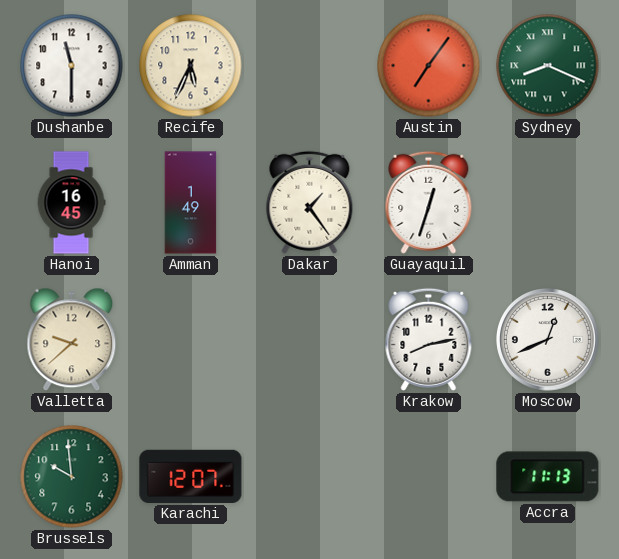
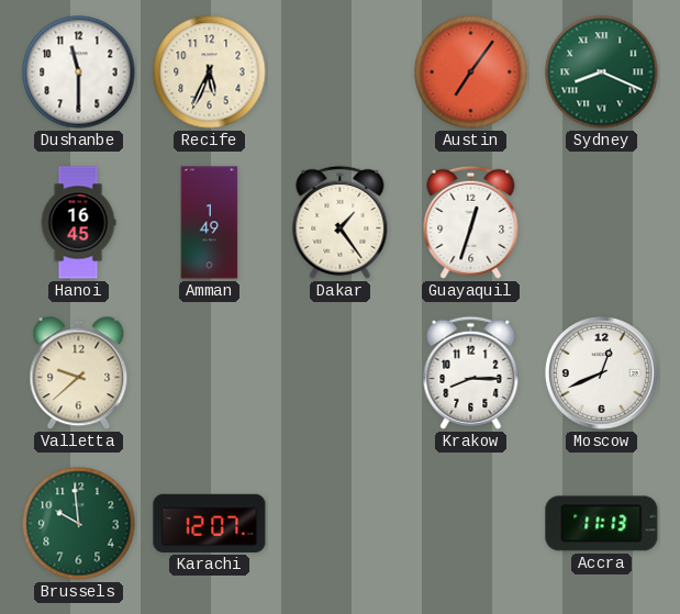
Krakow: 8:13 -> 8:15 (471, 372)
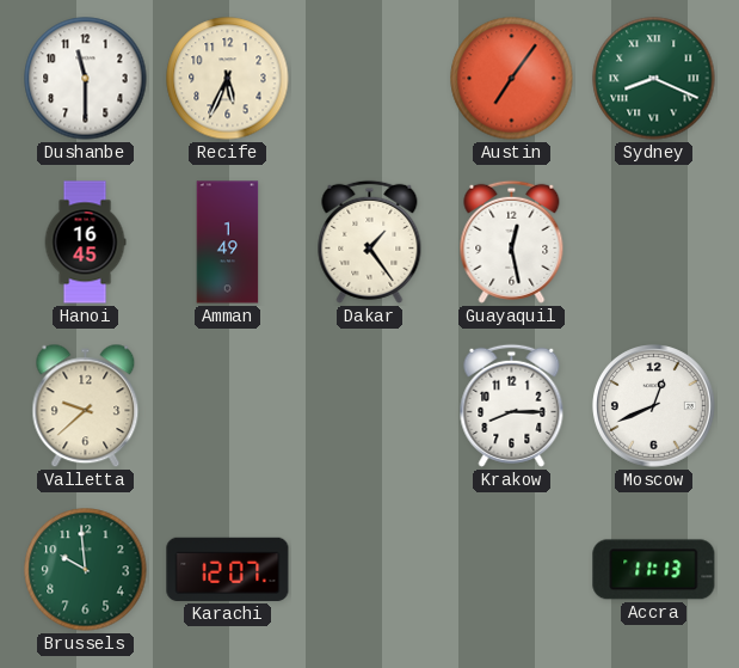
Guayaquil: 12:33 -> 12:28 (512, 241)
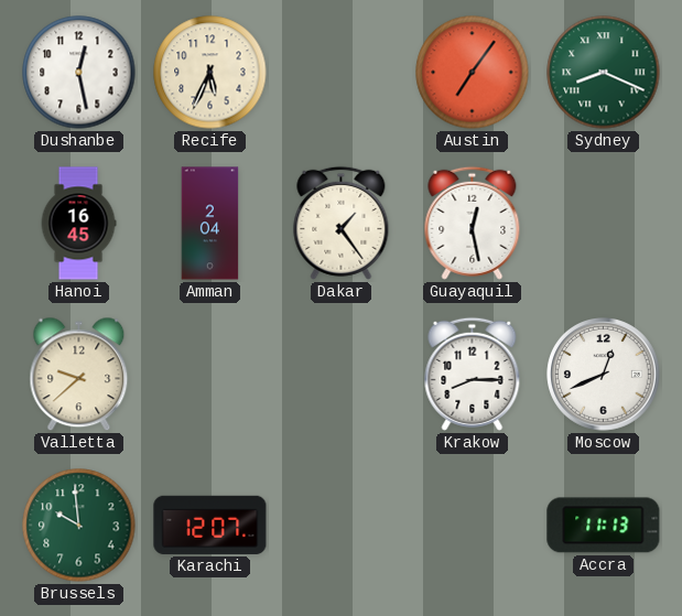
Dushanbe: 11:30 -> 12:28 (79, 73)
Amman: 1:49 -> 2:04 (210, 224)
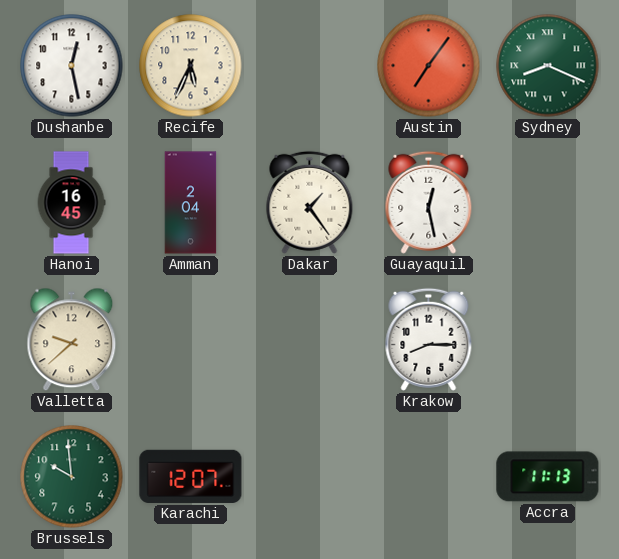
Moscow: 12:41 -> none (604, 375)
